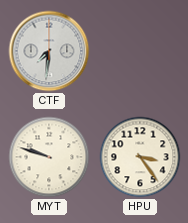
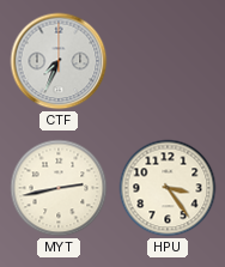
CTF: 7:31 -> 7:34 (59, 61)
MYT: 9:48 -> 2:43 (59, 188)
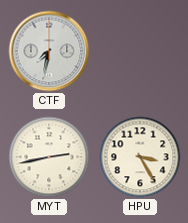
CTF: 7:34 -> 7:32 (49, 51)
HPU: 3:24 -> 3:25 (140, 157)
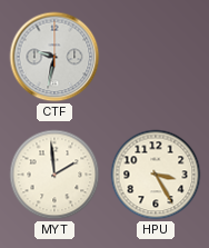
CTF: 7:32 -> 9:32 (54, 57)
MYT: 2:43 -> 1:59 (54, 175)
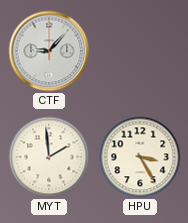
CTF: 9:32 -> 9:07 (49, 51)
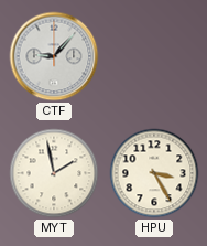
MYT: 1:59 -> 1:58 (54, 173)
